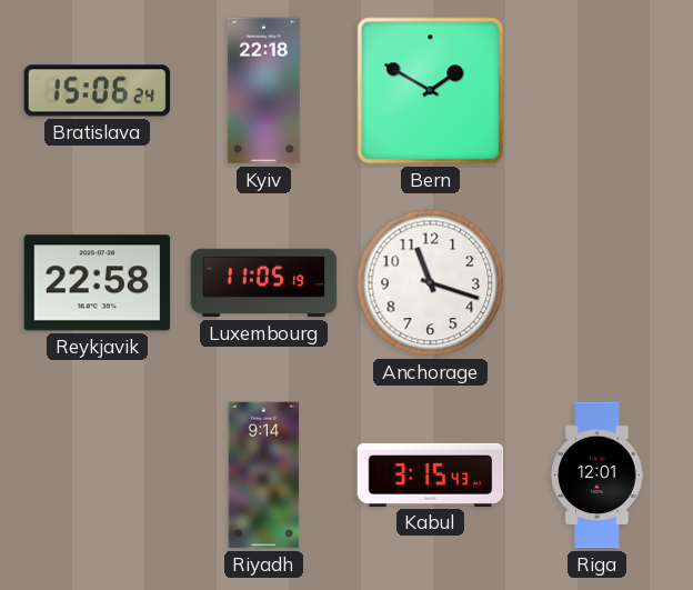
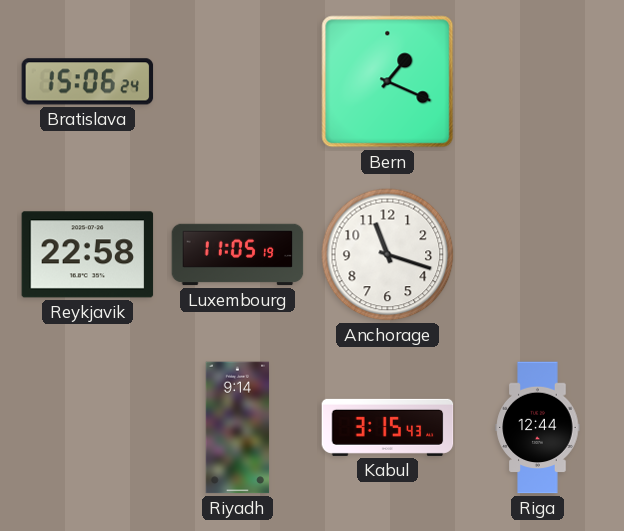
Kyiv: 22:18 -> none (263, 91)
Bern: 1:50 -> 1:19 (388, 82)
Riga: 12:01 -> 12:44 (538, 428)
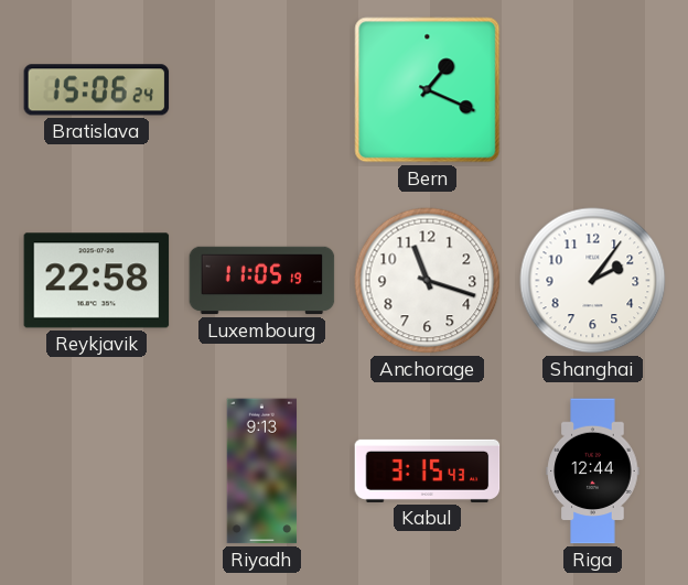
Shanghai: none -> 2:06 (593, 281)
Riyadh: 9:14 -> 9:13 (262, 472)
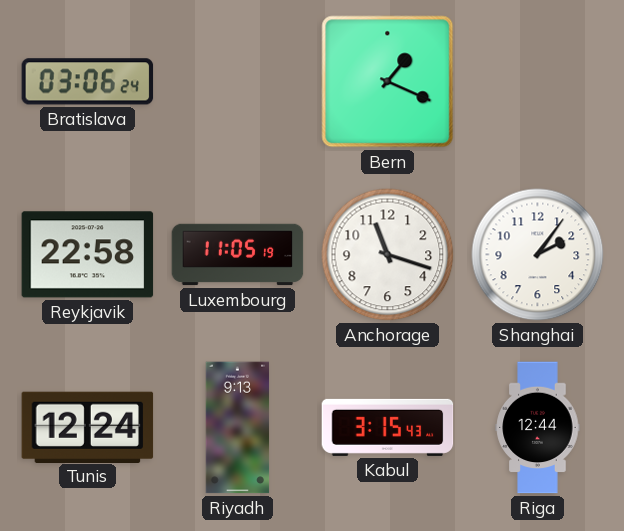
Bratislava: 15:06 -> 03:06 (88, 82)
Tunis: none -> 12:24 (88, 427)
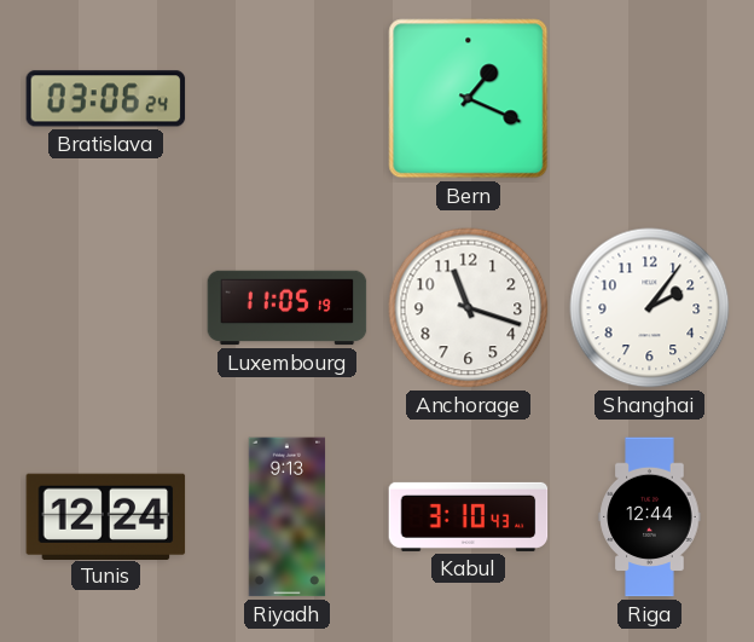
Reykjavik: 22:58 -> none (88, 255)
Kabul: 3:15 -> 3:10 (469, 516)
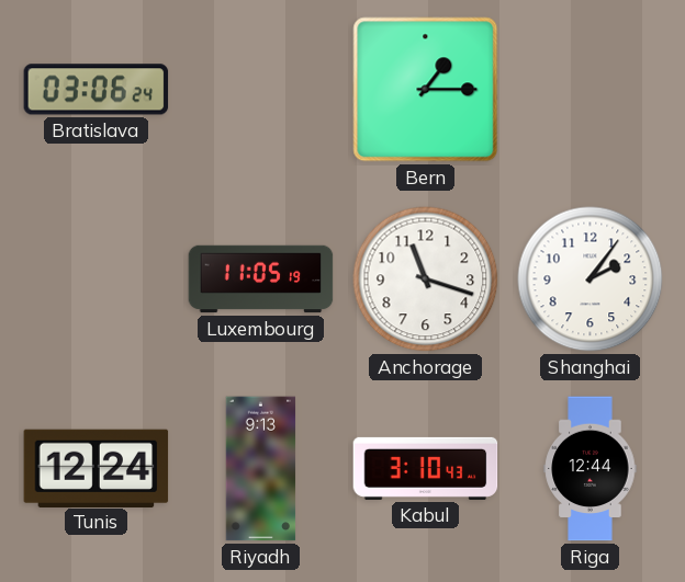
Bern: 1:19 -> 1:15 (426, 90)
